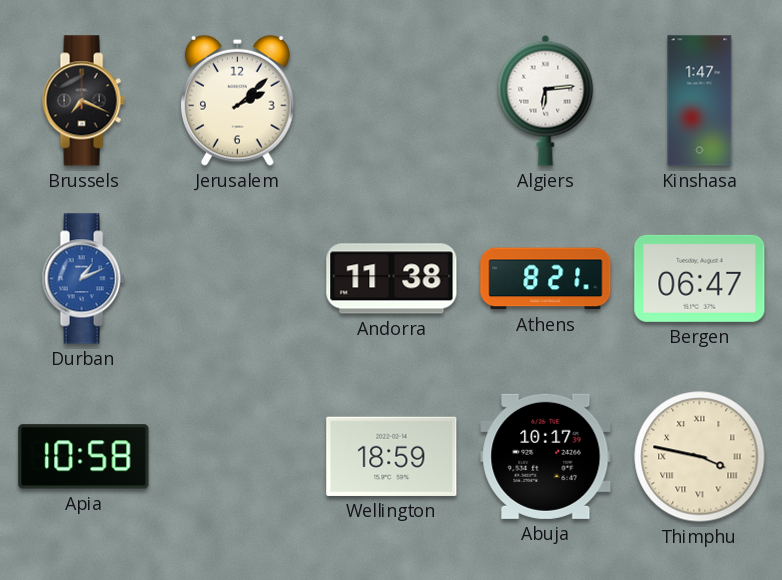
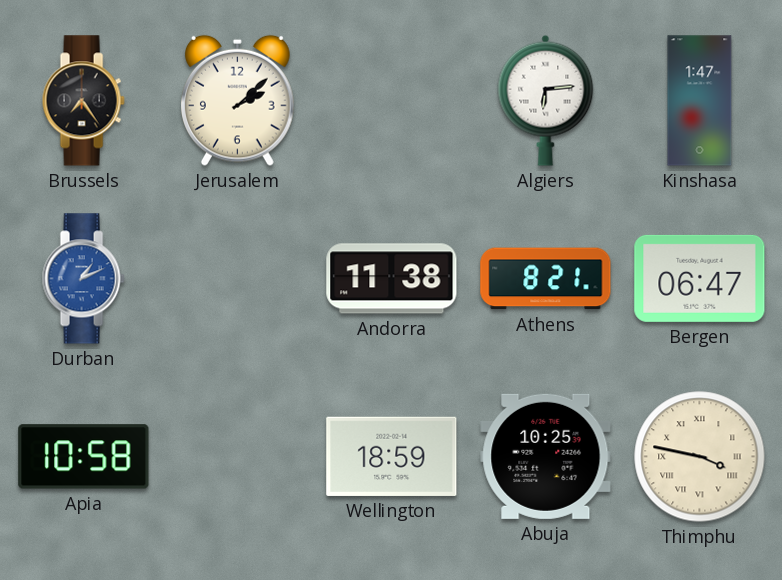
Brussels: 7:19 -> 7:24 (83, 101)
Abuja: 10:17 -> 10:25 (546, 456)
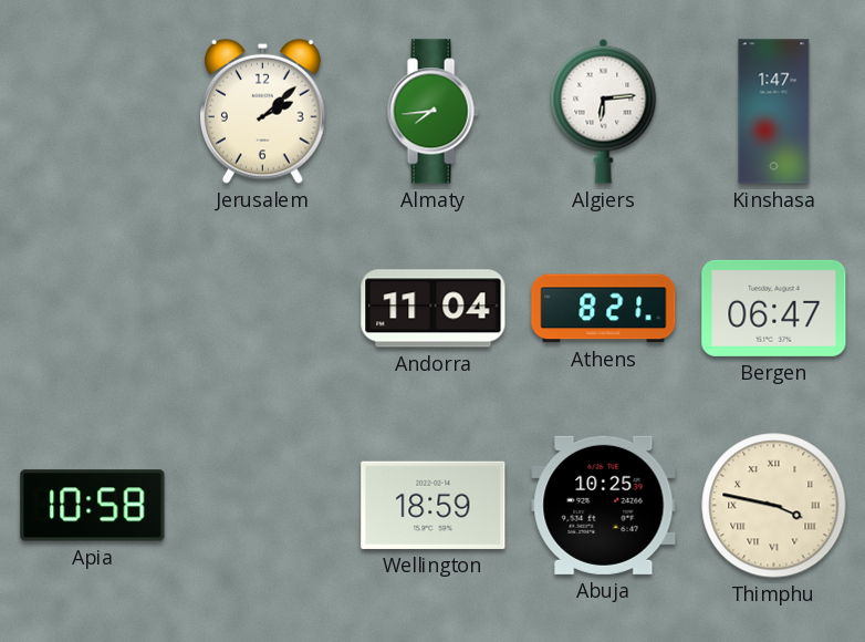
Brussels: 7:24 -> none (83, 101)
Almaty: none -> 7:44 (433, 112)
Durban: 1:11 -> none (83, 279)
Andorra: 11:38 -> 11:04 (434, 309)
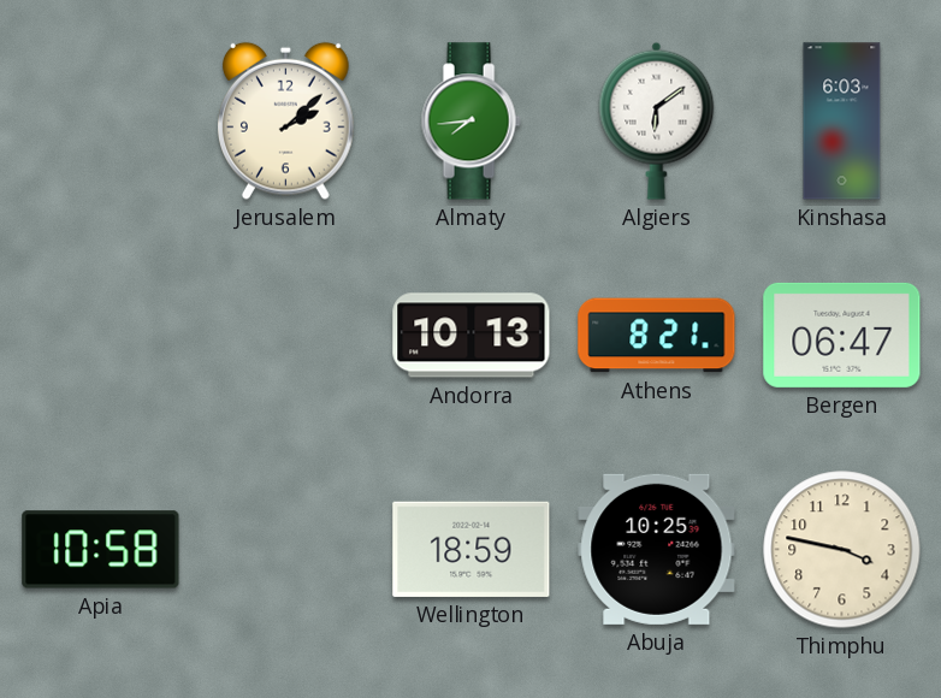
Algiers: 6:14 -> 6:09 (657, 120)
Kinshasa: 1:47 -> 6:03 (842, 122)
Andorra: 11:04 -> 10:13 (472, 336)
Thimphu numerals: Roman -> Arabic (842, 550)
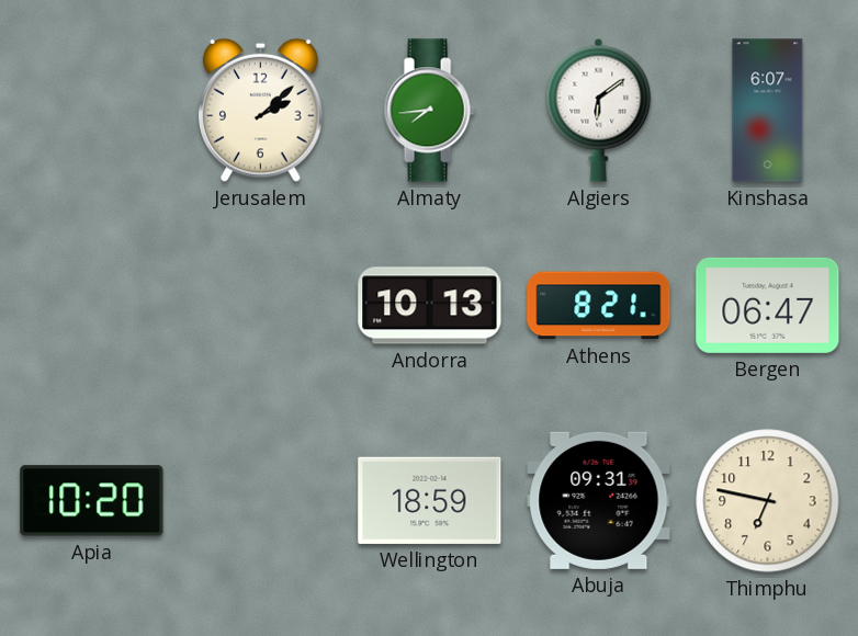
Kinshasa: 6:03 -> 6:07 (768, 111)
Apia: 10:58 -> 10:20 (92, 501)
Abuja: 10:25 -> 09:31 (599, 500)
Thimphu: 3:47 -> 6:47 (768, 501)
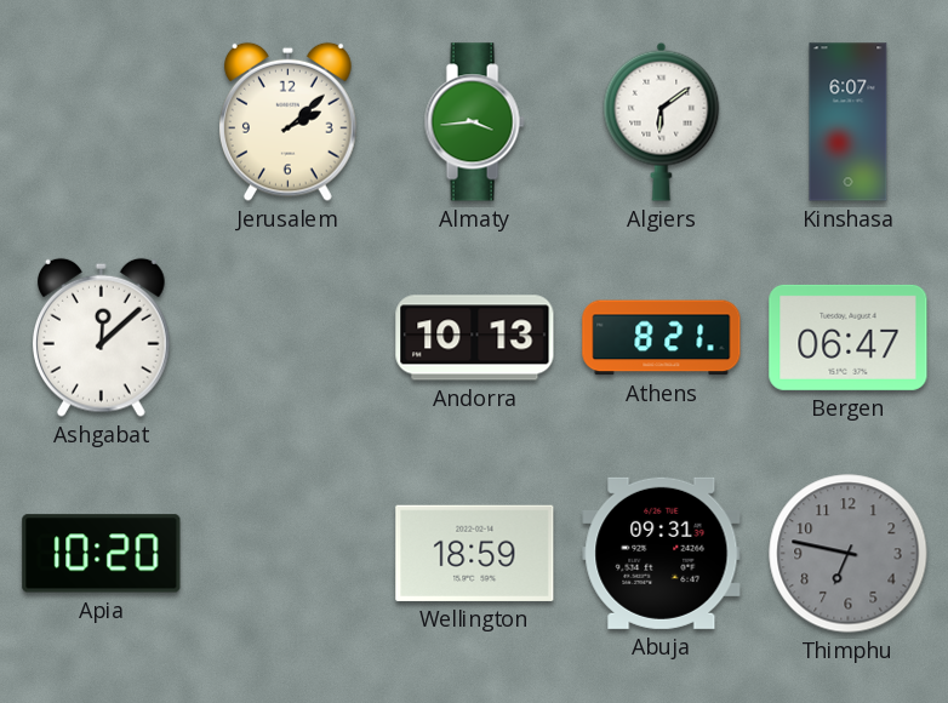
Almaty: 7:44 -> 3:44 (474, 122)
Ashgabat: none -> 12:08 (102, 337)
Thimphu dial: cream -> grey (849, 554)
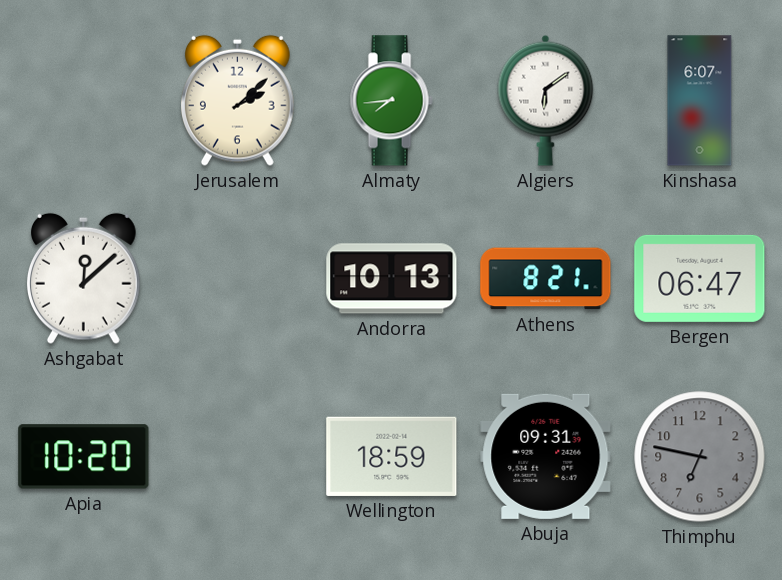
Almaty: 3:44 -> 7:44 (391, 101)
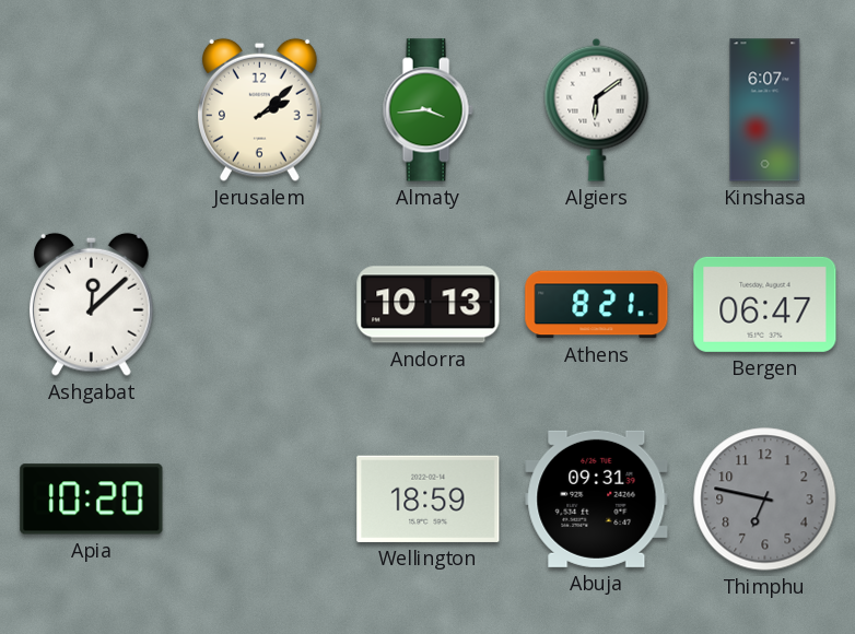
Almaty: 7:44 -> 3:44 (427, 110)
